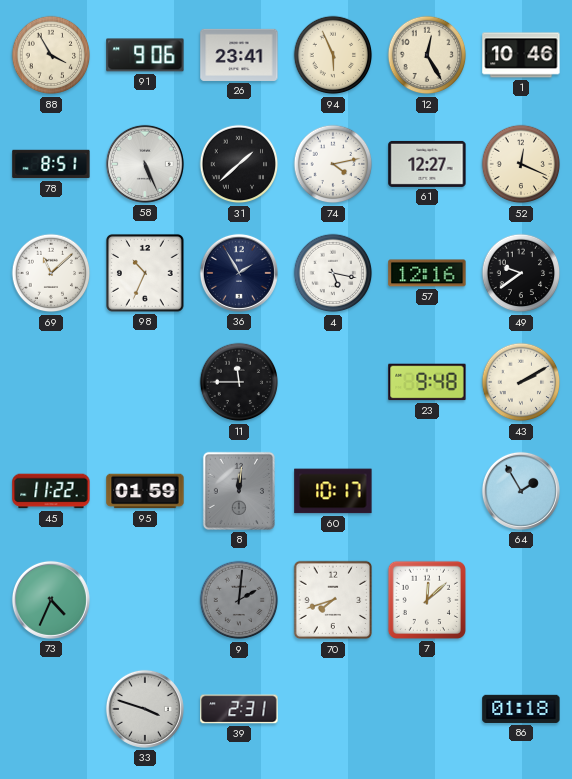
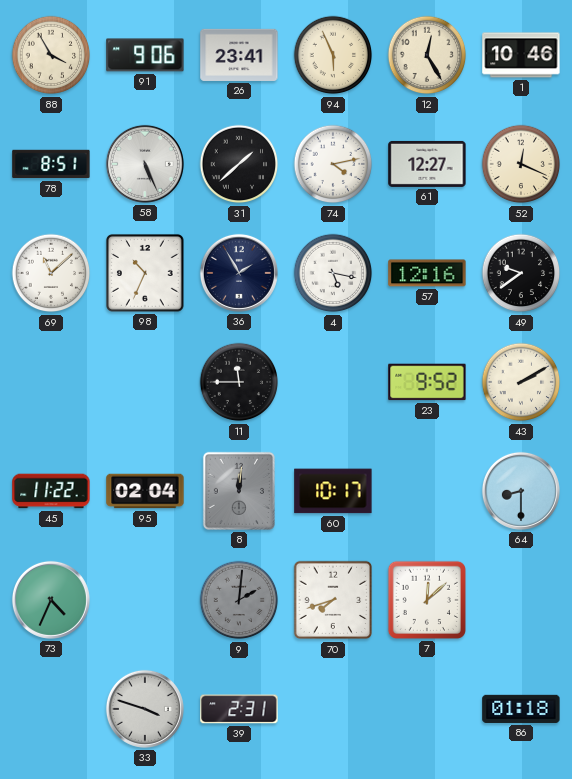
23: 9:48 -> 9:52 (427, 382)
95: 01:59 -> 02:04 (145, 491)
64: 1:55 -> 8:30 (521, 491)
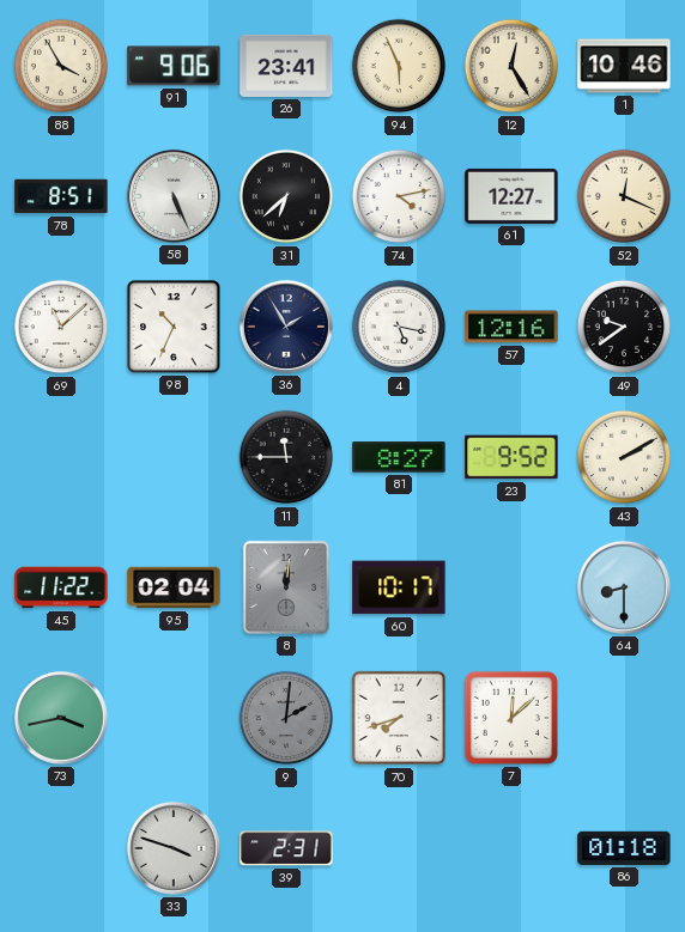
31: 1:38 -> 6:38 (286, 196)
81: none -> 8:27 (399, 457)
73: 4:34 -> 3:43 (61, 718)
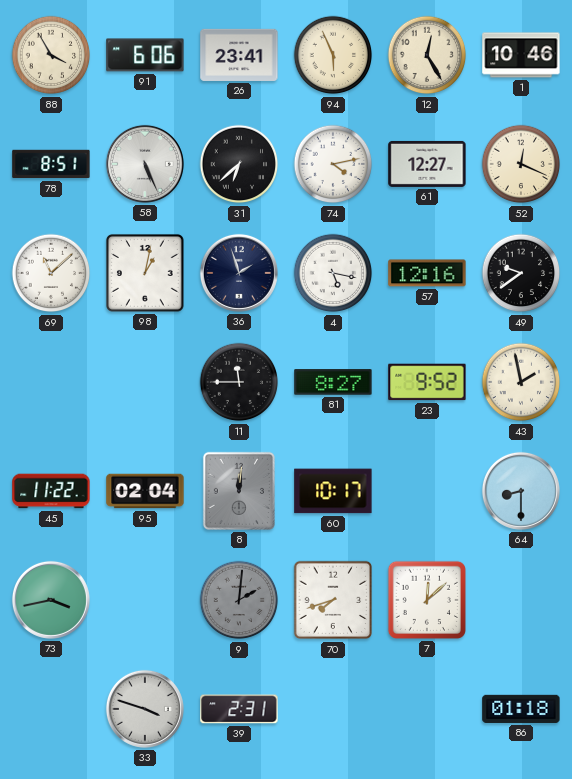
91: 9:06 -> 6:06 (145, 55)
98: 10:34 -> 1:02 (145, 273)
36: 1:55 -> 1:57 (239, 273)
43: 2:10 -> 1:58 (521, 382)
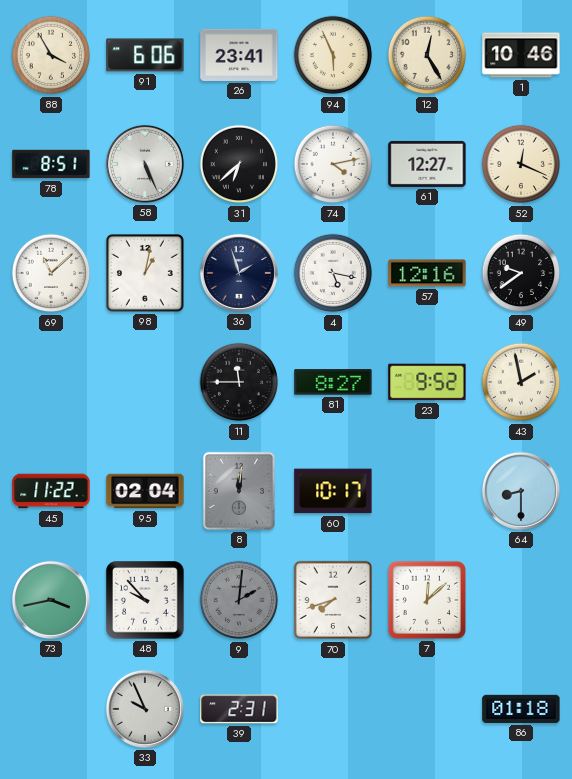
48: none -> 9:53 (145, 600)
33: 3:48 -> 9:56 (145, 709)
